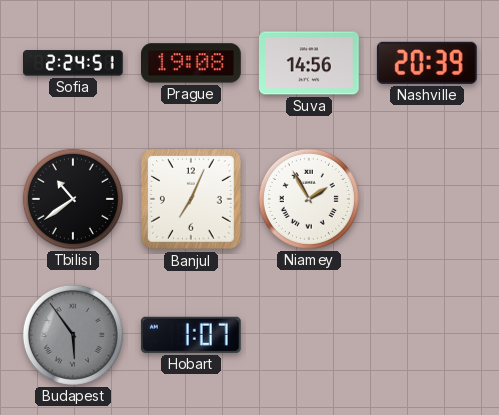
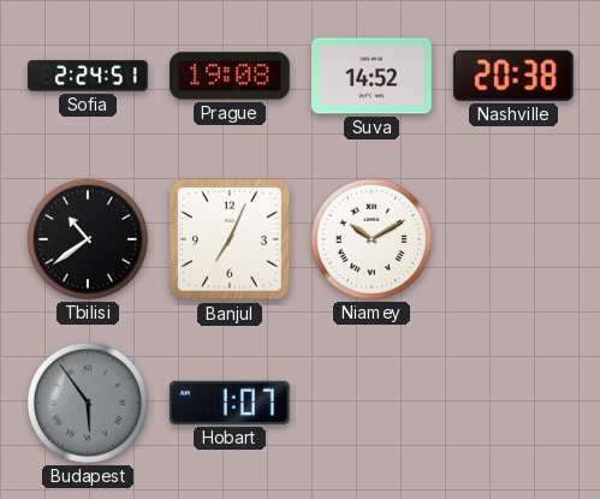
Suva: 14:56 -> 14:52 (373, 76)
Nashville: 20:39 -> 20:38 (513, 76)
Niamey: 1:55 -> 10:10 (372, 239)
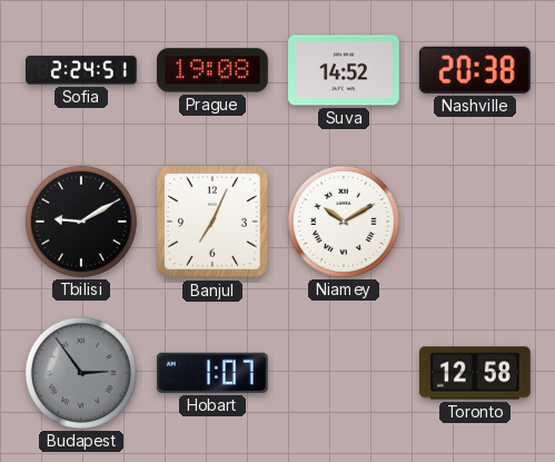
Tbilisi: 10:39 -> 9:10 (81, 222)
Budapest: 5:54 -> 2:54 (81, 373)
Toronto: none -> 12:58 (476, 373)
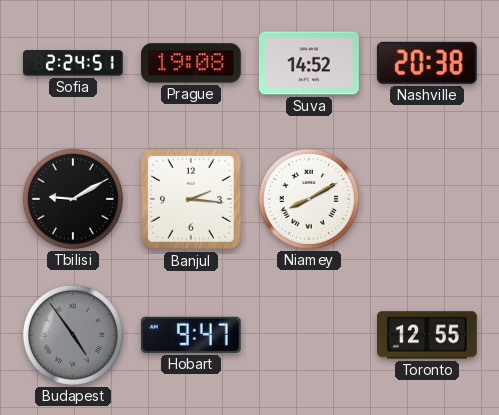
Banjul: 7:04 -> 2:16 (192, 200)
Niamey: 10:10 -> 8:10 (309, 199)
Budapest: 2:54 -> 4:54 (73, 335)
Hobart: 1:07 -> 9:47 (191, 335)
Toronto: 12:58 -> 12:55 (428, 335)
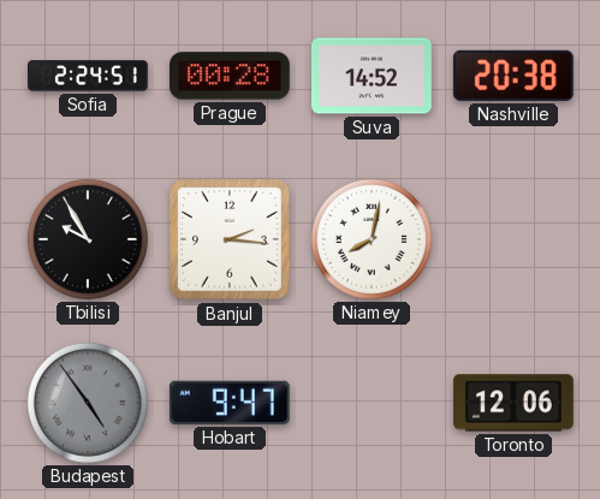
Prague: 19:08 -> 00:28 (231, 76)
Tbilisi: 9:10 -> 9:55 (88, 239)
Niamey: 8:10 -> 8:02 (372, 239)
Toronto: 12:55 -> 12:06 (515, 403)
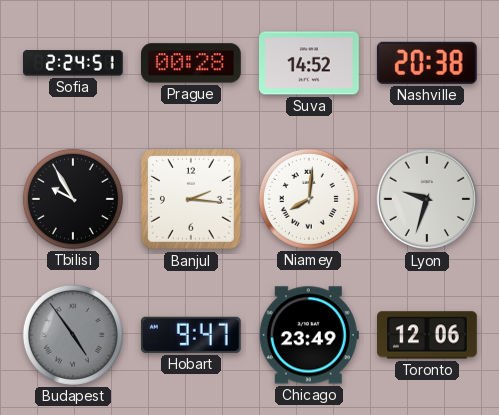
Niamey: 8:02 -> 8:01 (309, 199)
Lyon: none -> 9:33 (427, 199)
Chicago: none -> 23:49 (309, 335)
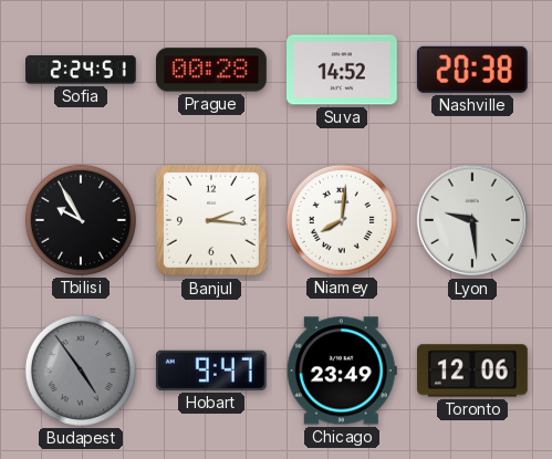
Lyon: 9:33 -> 9:29 (472, 220)
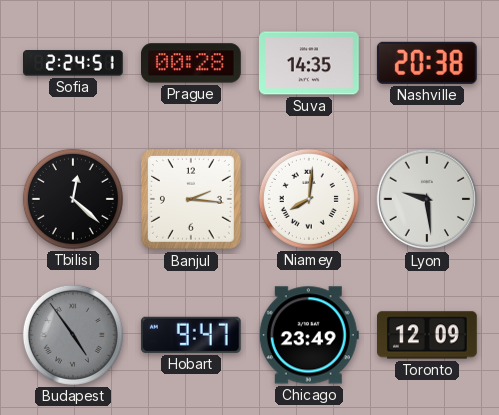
Suva: 14:52 -> 14:35 (310, 63)
Tbilisi: 9:55 -> 12:22 (73, 199)
Toronto: 12:06 -> 12:09 (428, 335)
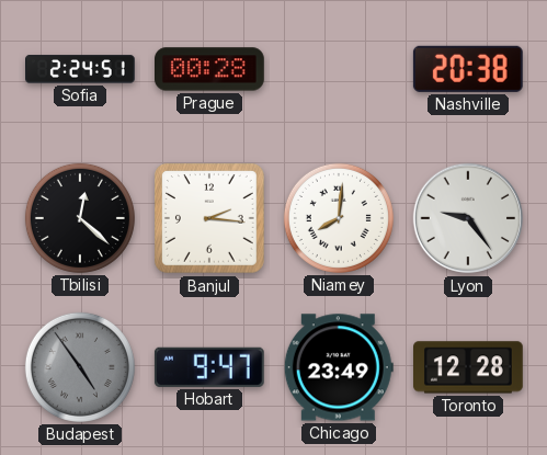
Suva: 14:35 -> none (310, 63)
Lyon: 9:29 -> 9:24 (468, 218)
Toronto: 12:09 -> 12:28 (469, 367)
